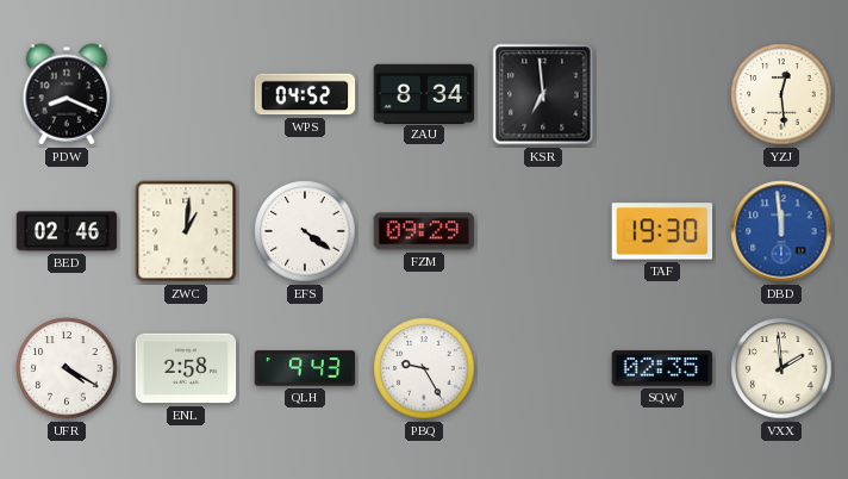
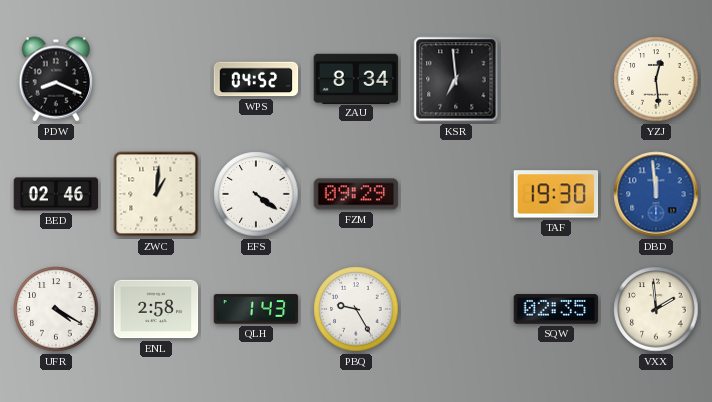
QLH: 9:43 -> 1:43 (256, 309)
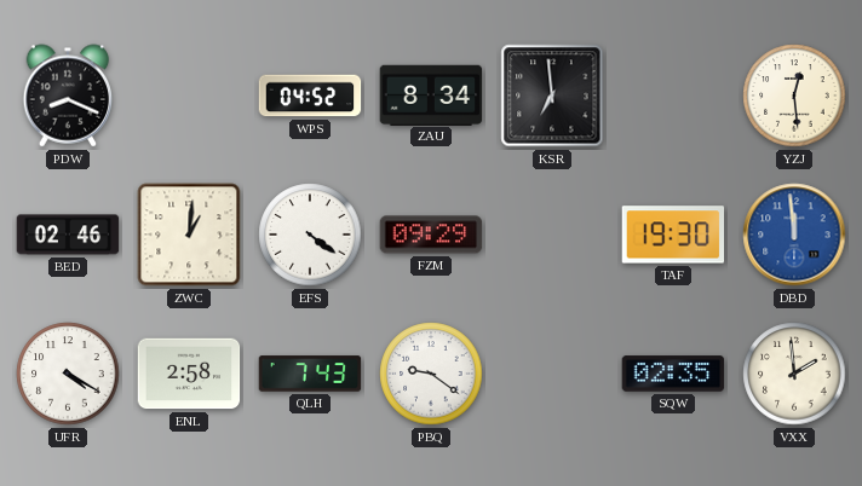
QLH: 1:43 -> 7:43 (310, 374)
PBQ: 9:25 -> 9:21 (431, 374)
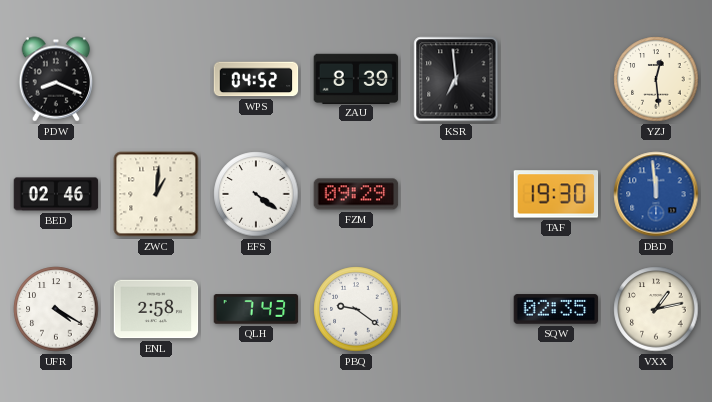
ZAU: 8:34 -> 8:39 (356, 78)
VXX: 1:59 -> 1:13 (656, 309)
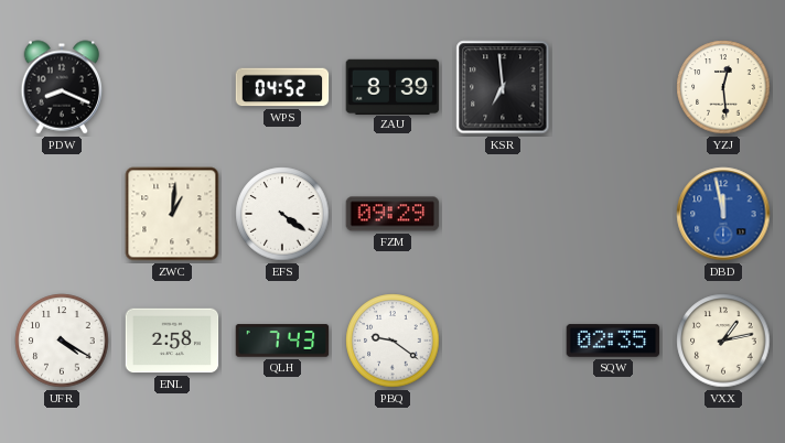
BED: 02:46 -> none (56, 194)
TAF: 19:30 -> none (556, 194)
DBD: 11:59 -> 11:58 (723, 214)
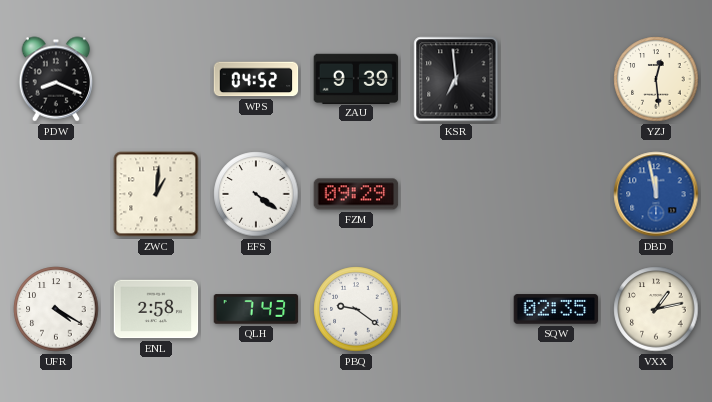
ZAU: 8:39 -> 9:39 (356, 78)
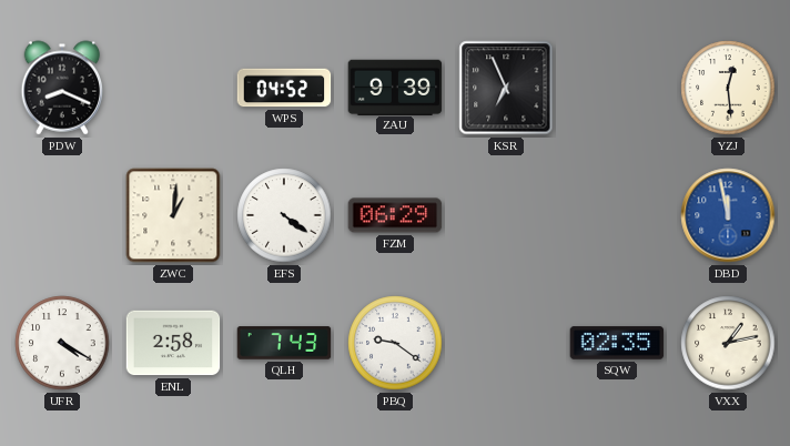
KSR: 6:59 -> 6:56 (506, 88)
FZM: 09:29 -> 06:29 (395, 215)
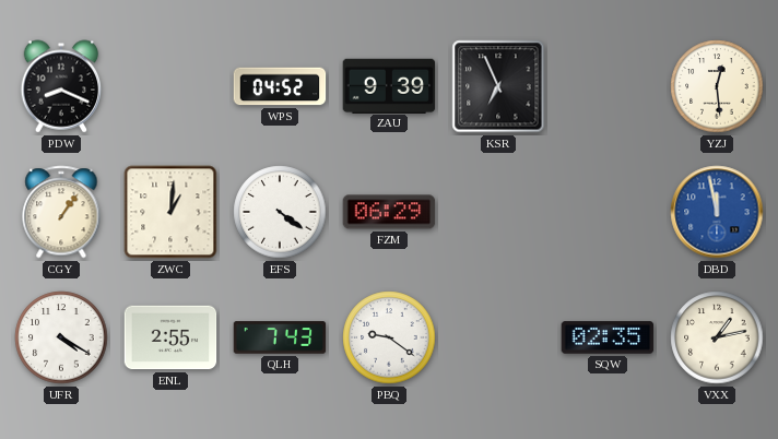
CGY: none -> 1:06 (61, 212)
ENL: 2:58 -> 2:55 (170, 337)
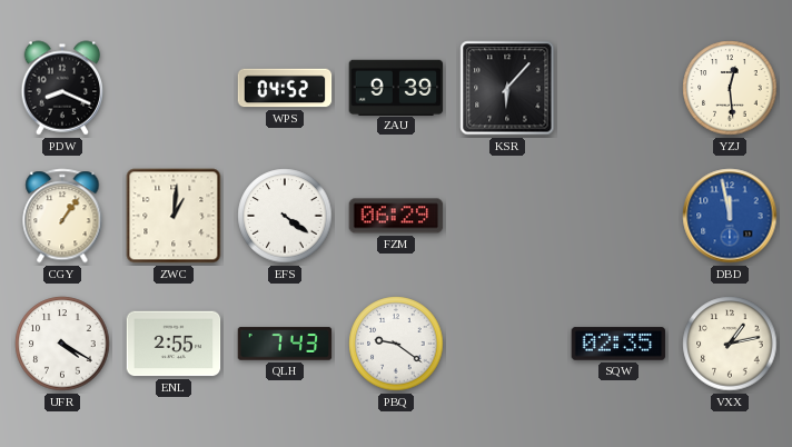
KSR: 6:56 -> 6:07 (507, 88)
